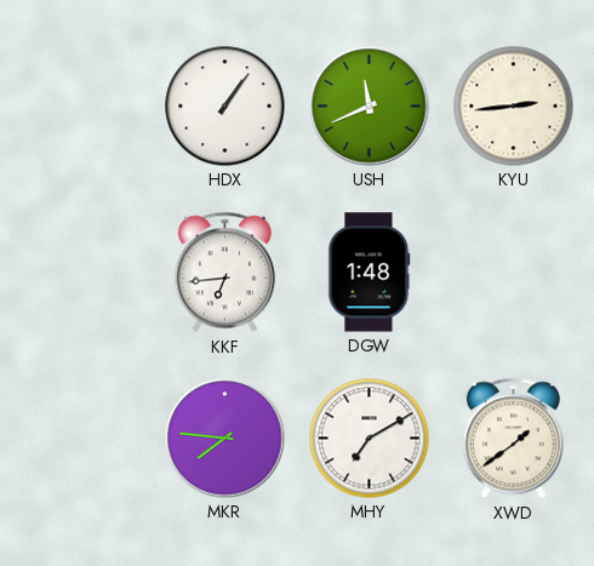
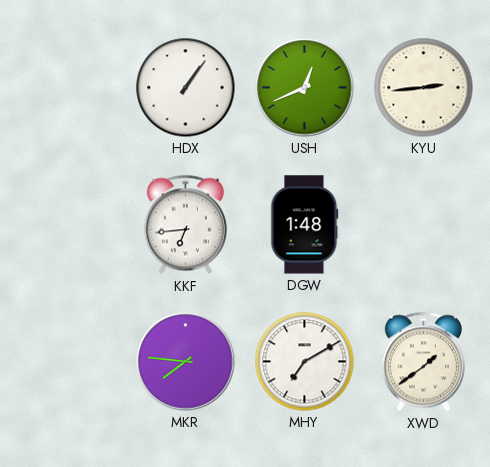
USH: 11:41 -> 12:41 (305, 88)
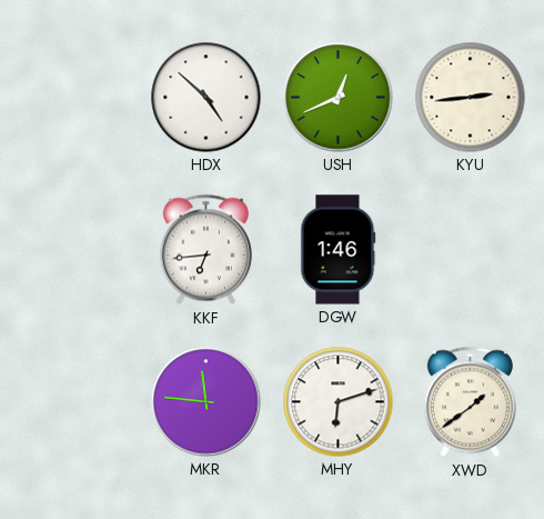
HDX: 1:06 -> 4:52 (206, 98)
DGW: 1:48 -> 1:46 (339, 250)
MKR: 7:46 -> 11:46 (206, 402)
MHY: 7:10 -> 6:12 (339, 402)
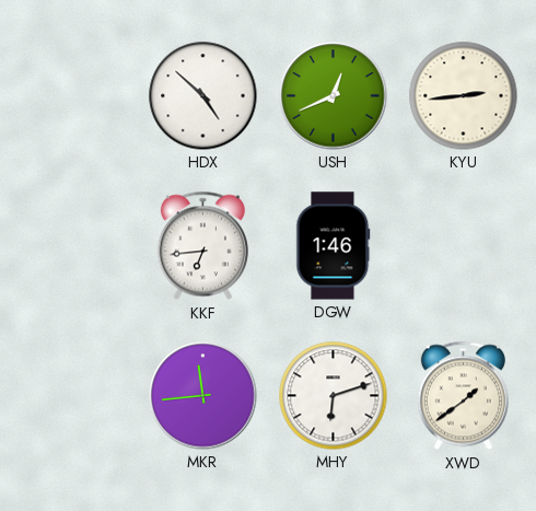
MKR: 11:46 -> 11:44 (203, 396)
